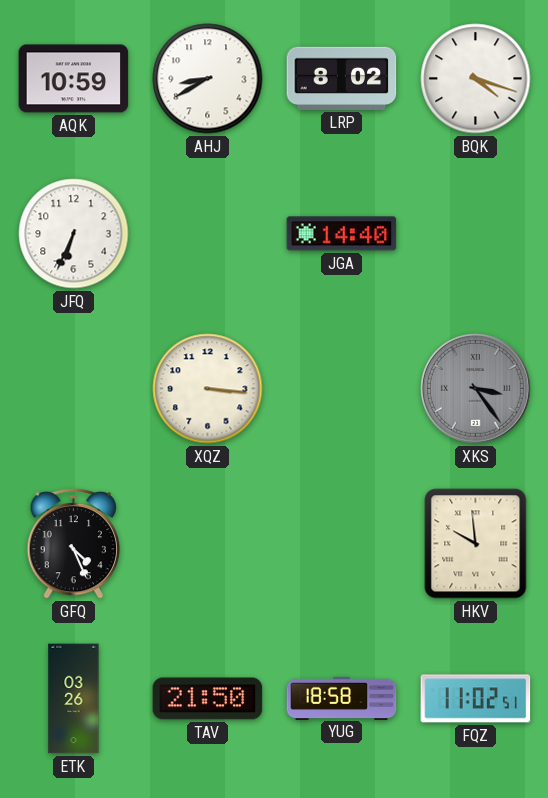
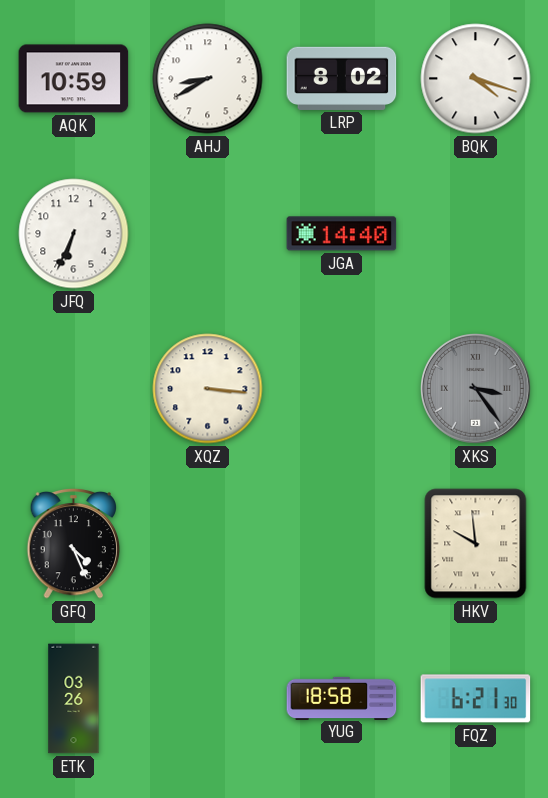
TAV: 21:50 -> none (208, 699)
FQZ: 11:02 -> 6:21 (476, 699)
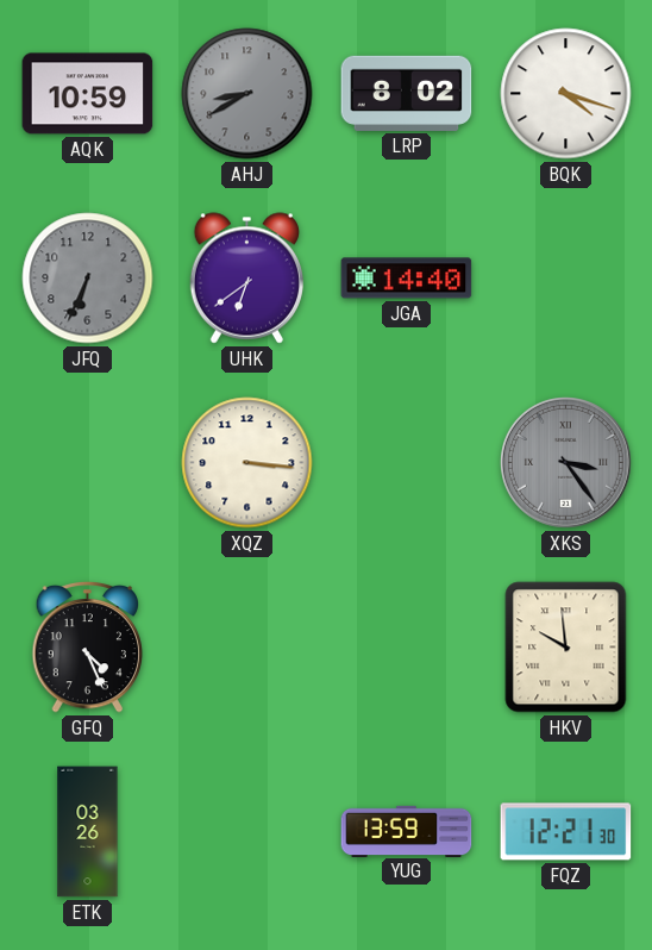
AHJ dial: white -> grey (247, 94)
JFQ dial: white -> grey (88, 279)
UHK: none -> 6:39 (246, 279)
YUG: 18:58 -> 13:59 (407, 831)
FQZ: 6:21 -> 12:21 (566, 832)
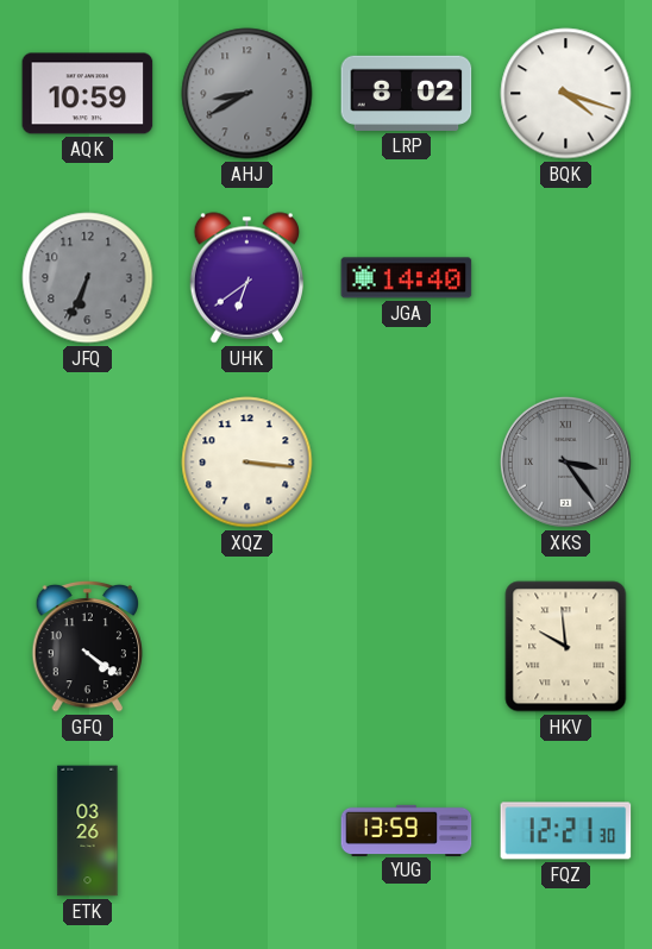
GFQ: 4:26 -> 4:21 (88, 646)
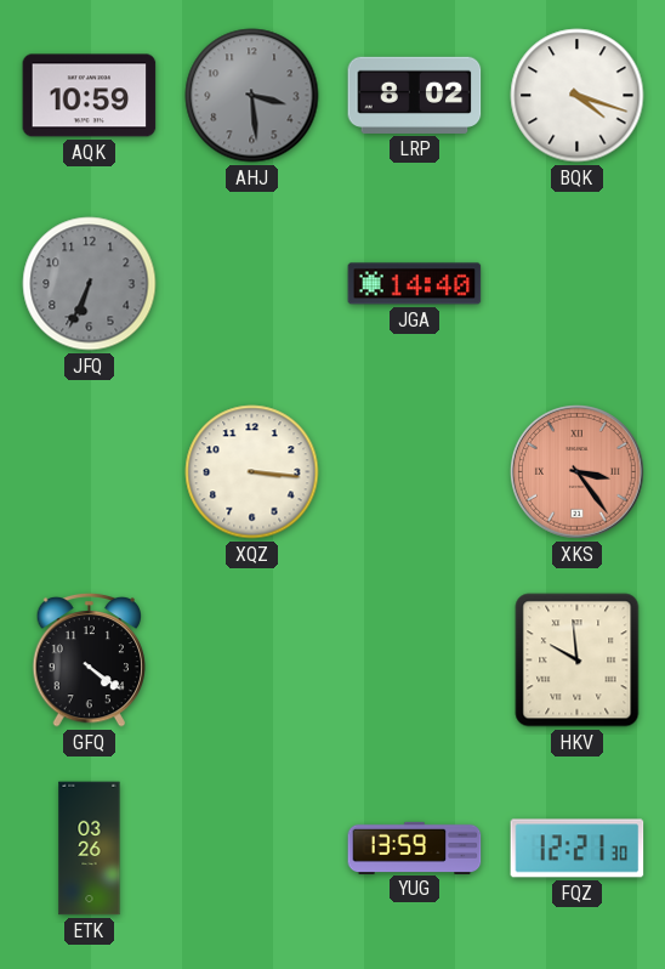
AHJ: 8:40 -> 3:29 (252, 96)
UHK: 6:39 -> none (246, 278)
XKS dial: grey -> salmon (578, 472)
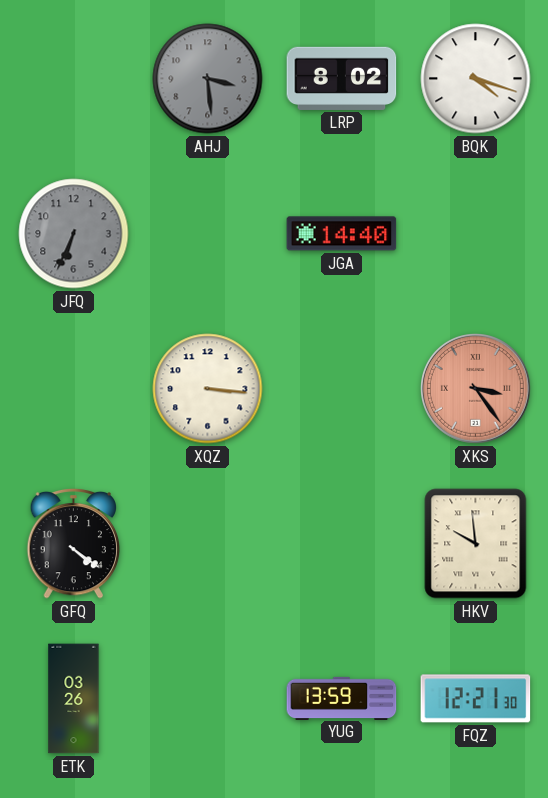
AQK: 10:59 -> none (90, 96)
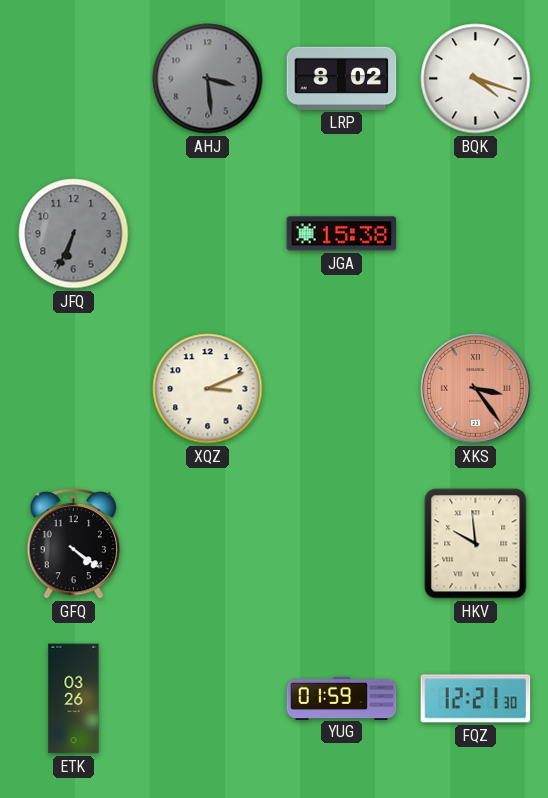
JGA: 14:40 -> 15:38 (342, 234)
XQZ: 3:16 -> 3:11 (208, 389)
YUG: 13:59 -> 01:59 (342, 698)
